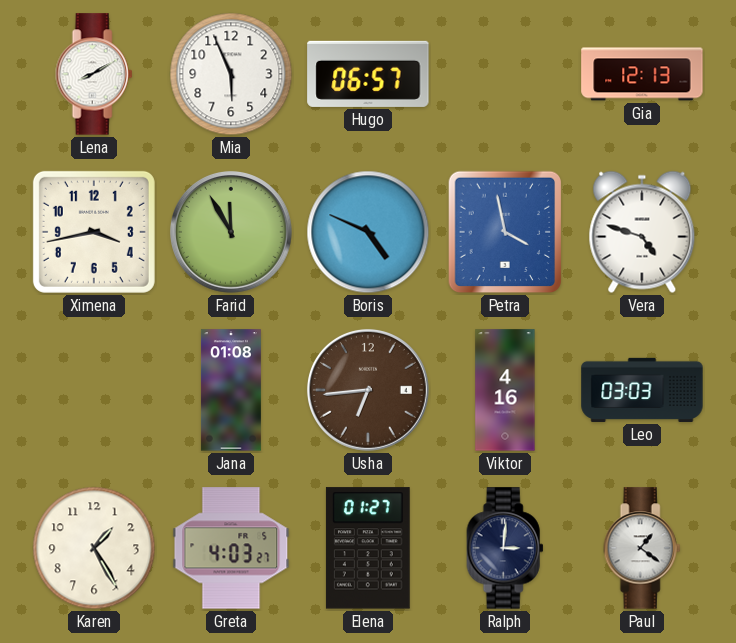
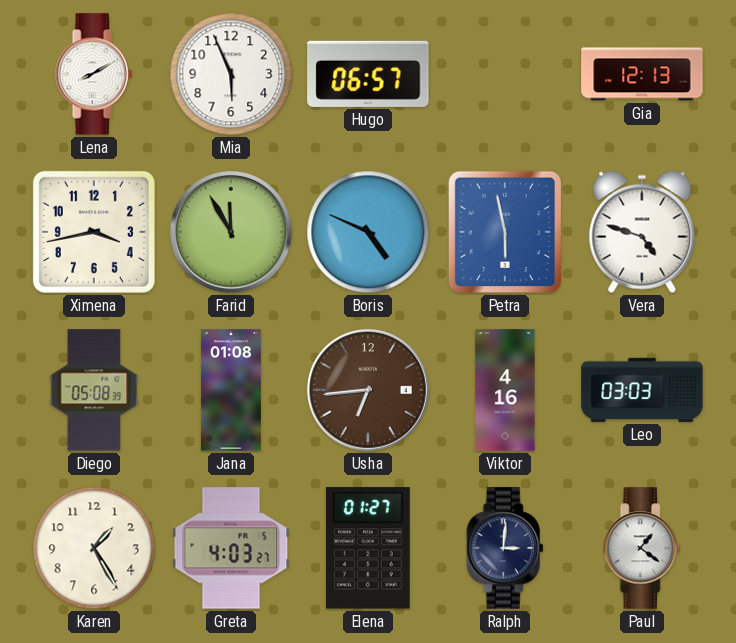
Petra: 3:58 -> 5:58 (505, 232)
Diego: none -> 05:08 (94, 390)
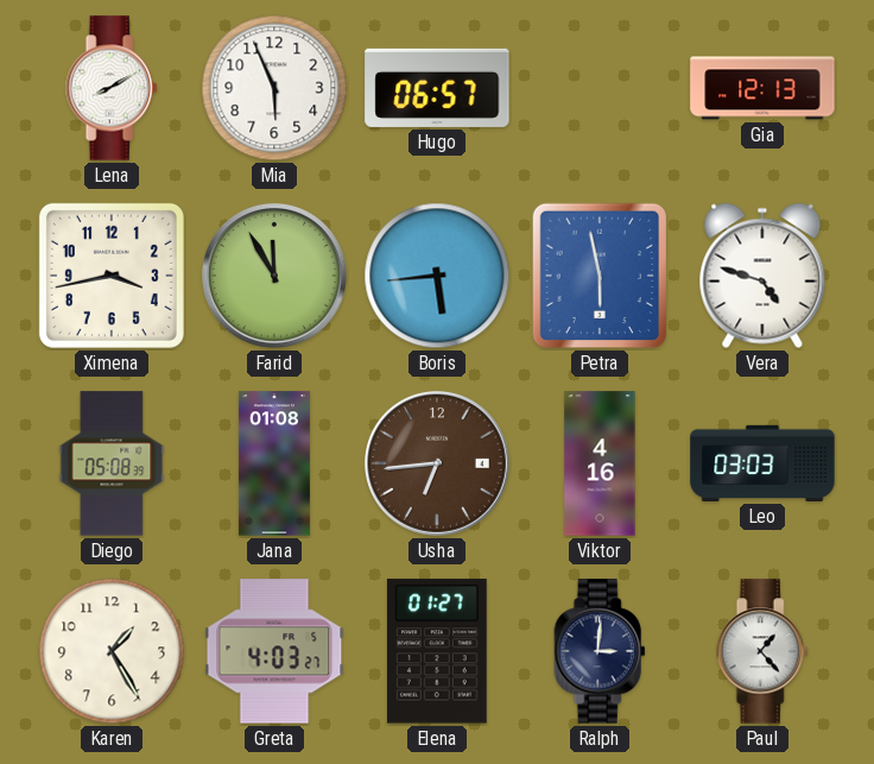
Boris: 4:49 -> 5:44 (437, 276)
Paul: 1:21 -> 1:23 (762, 651)
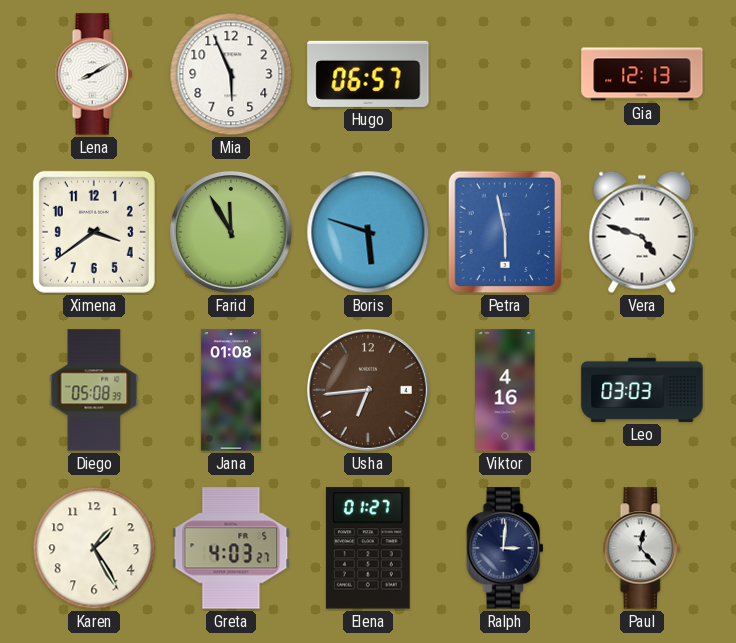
Ximena: 3:43 -> 3:39 (94, 232)
Boris: 5:44 -> 5:48 (368, 232)
Paul: 1:23 -> 12:23 (642, 548)
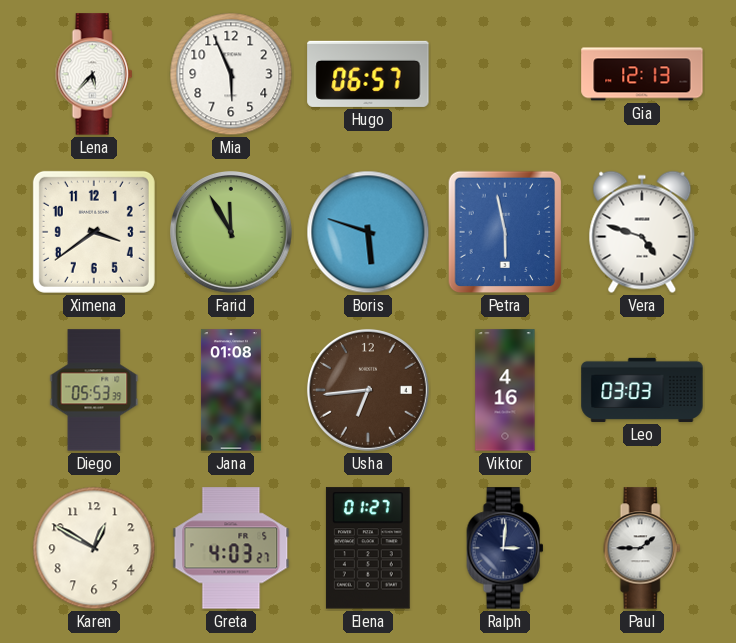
Lena: 8:10 -> 5:37 (94, 74)
Diego: 05:08 -> 05:53 (94, 390)
Karen: 1:25 -> 12:50 (94, 548)
Paul: 12:23 -> 1:45 (642, 548)
